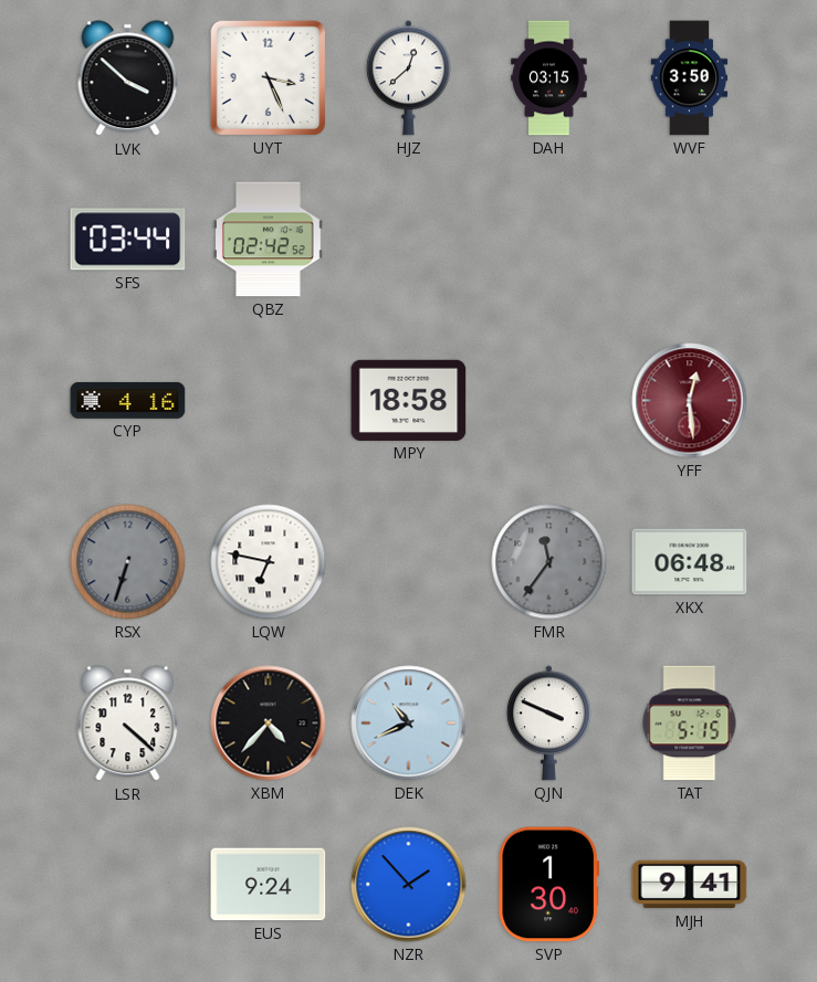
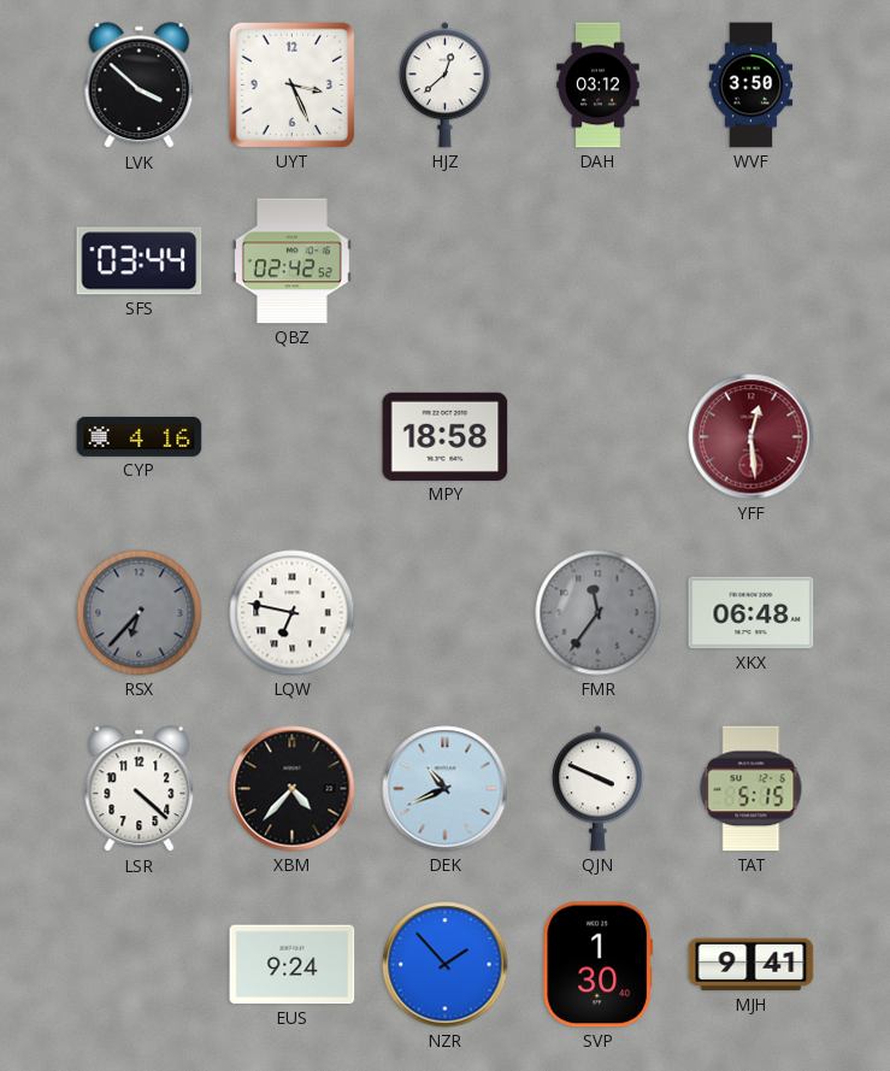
DAH: 03:15 -> 03:12 (599, 86)
RSX: 6:33 -> 6:37 (140, 613)
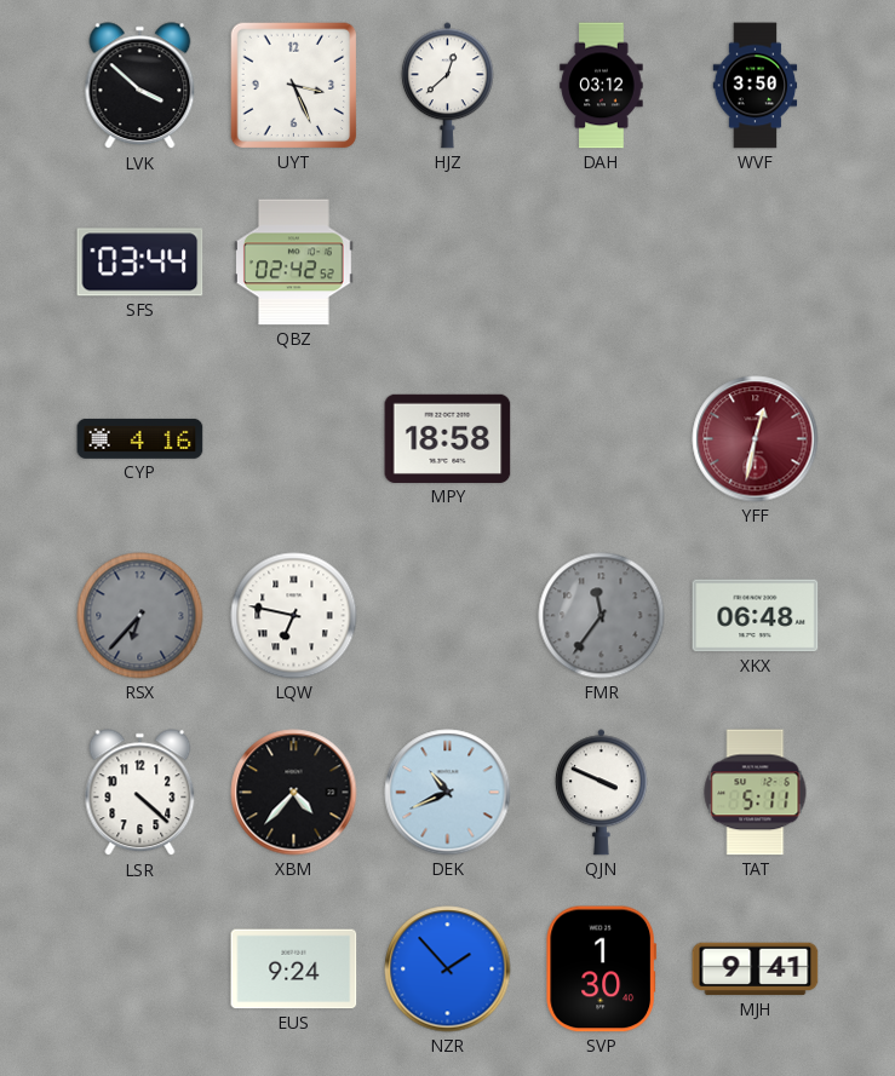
YFF: 12:29 -> 12:32 (756, 439)
TAT: 5:15 -> 5:11 (756, 793)
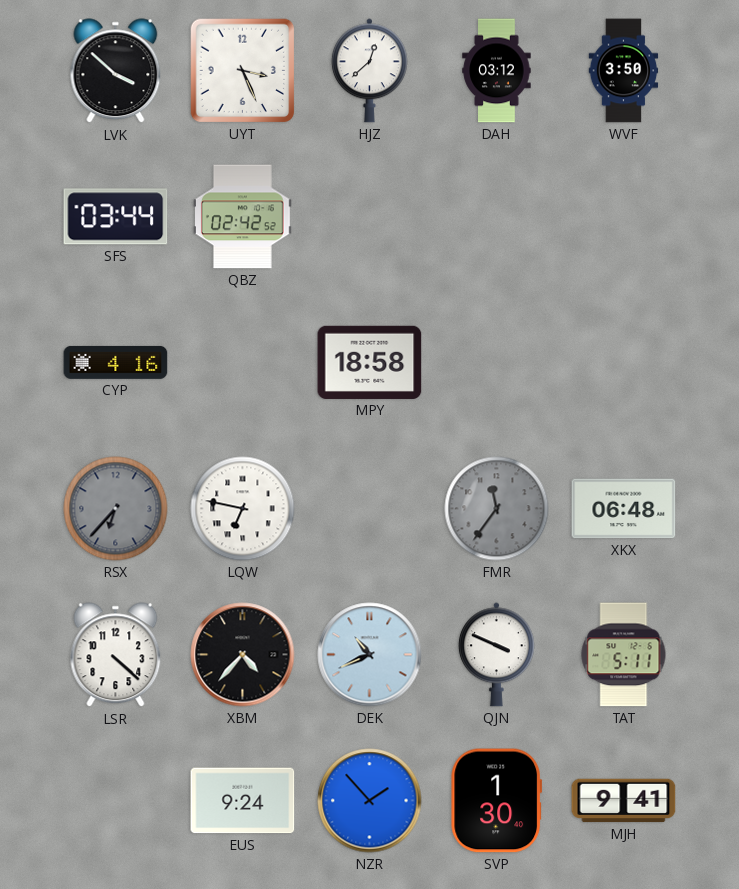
YFF: 12:32 -> none (756, 439)
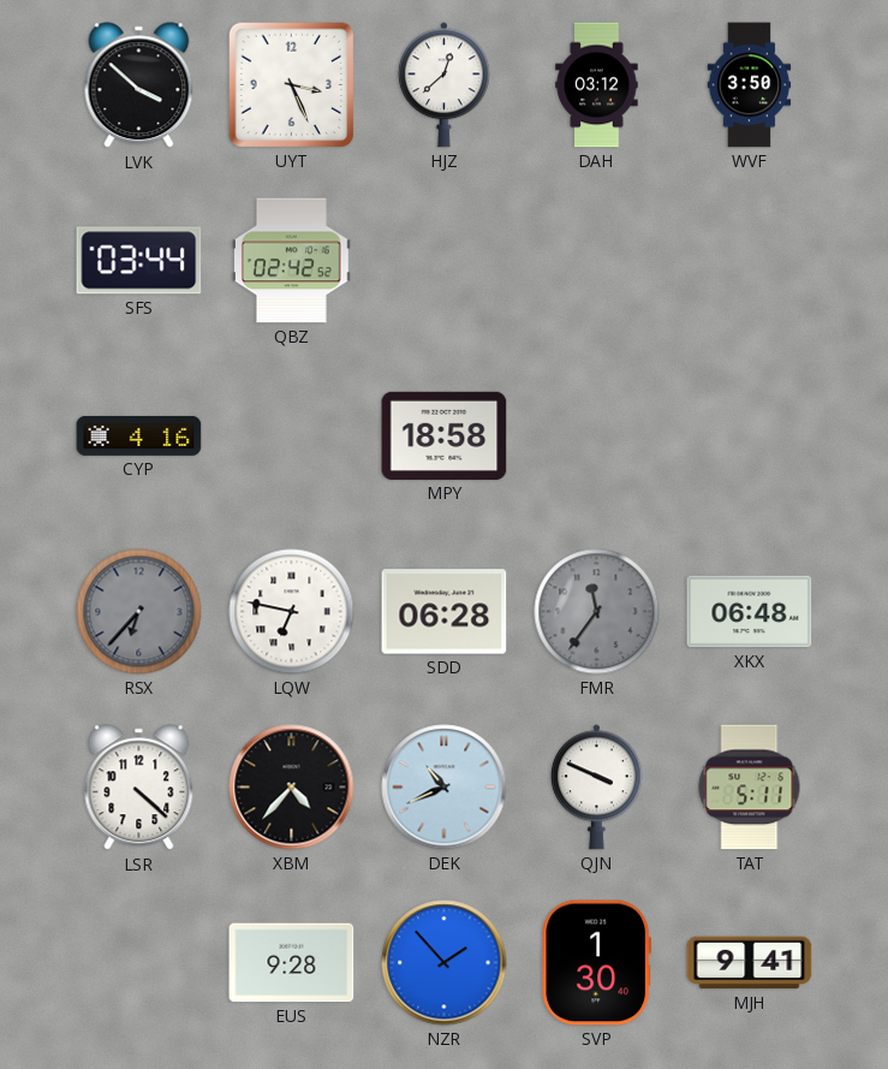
SDD: none -> 06:28 (445, 612)
EUS: 9:24 -> 9:28 (292, 963)
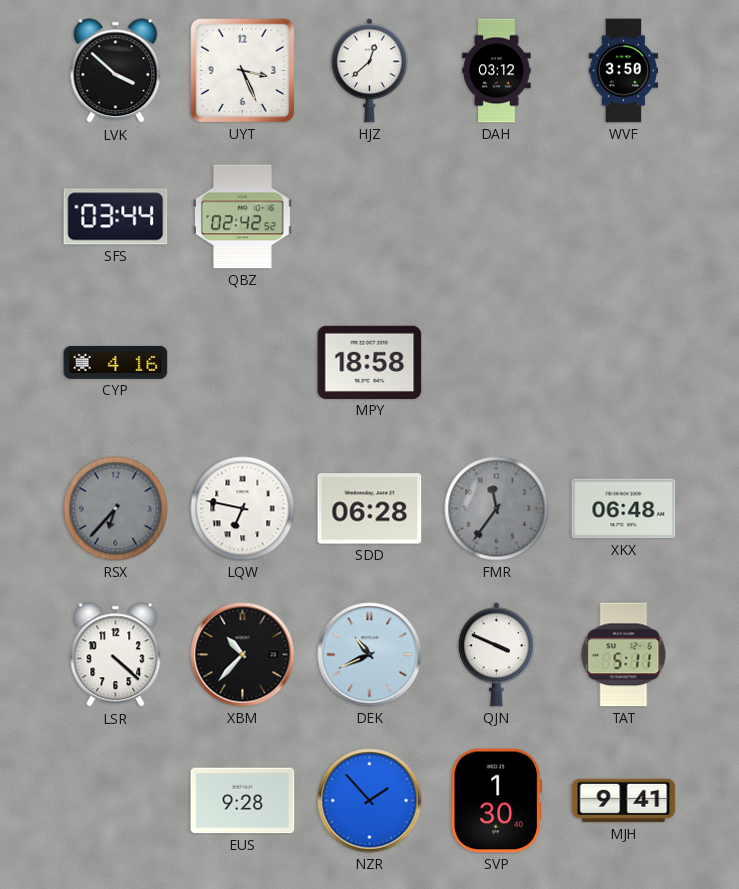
XBM: 4:37 -> 10:37 (243, 655)
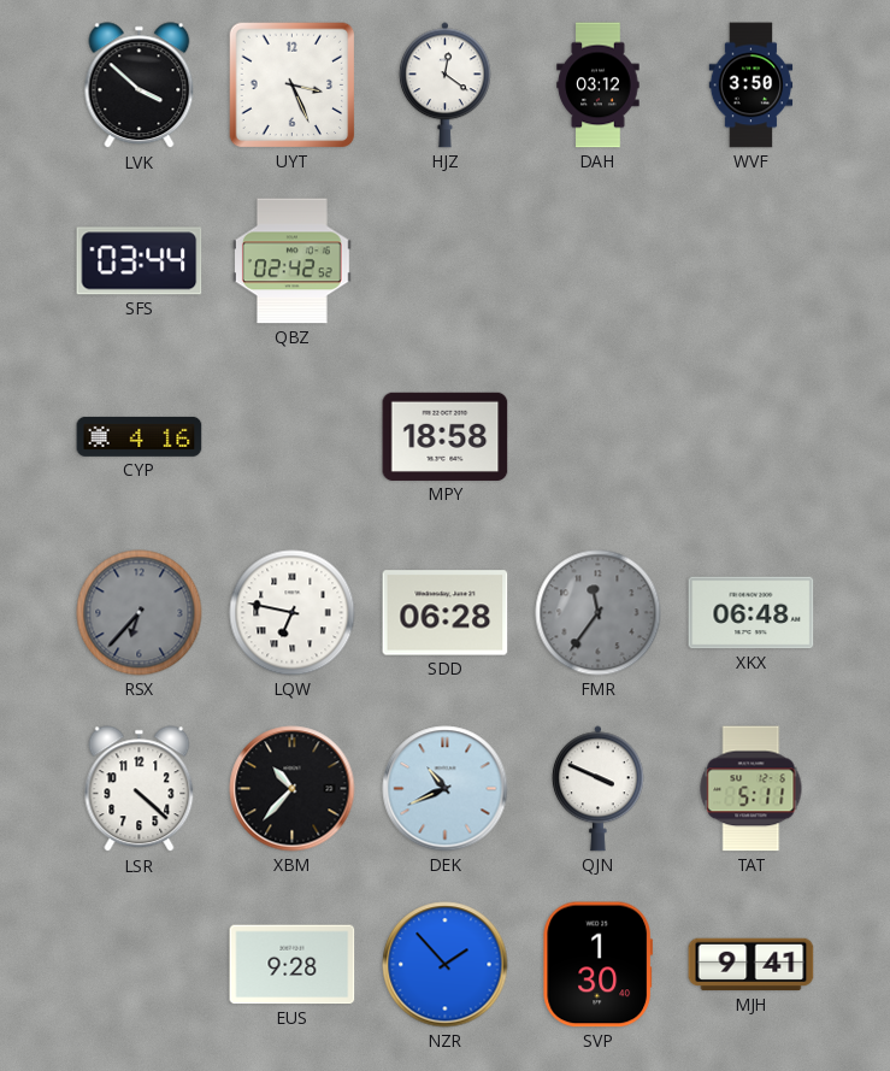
HJZ: 12:38 -> 12:21 (444, 86)
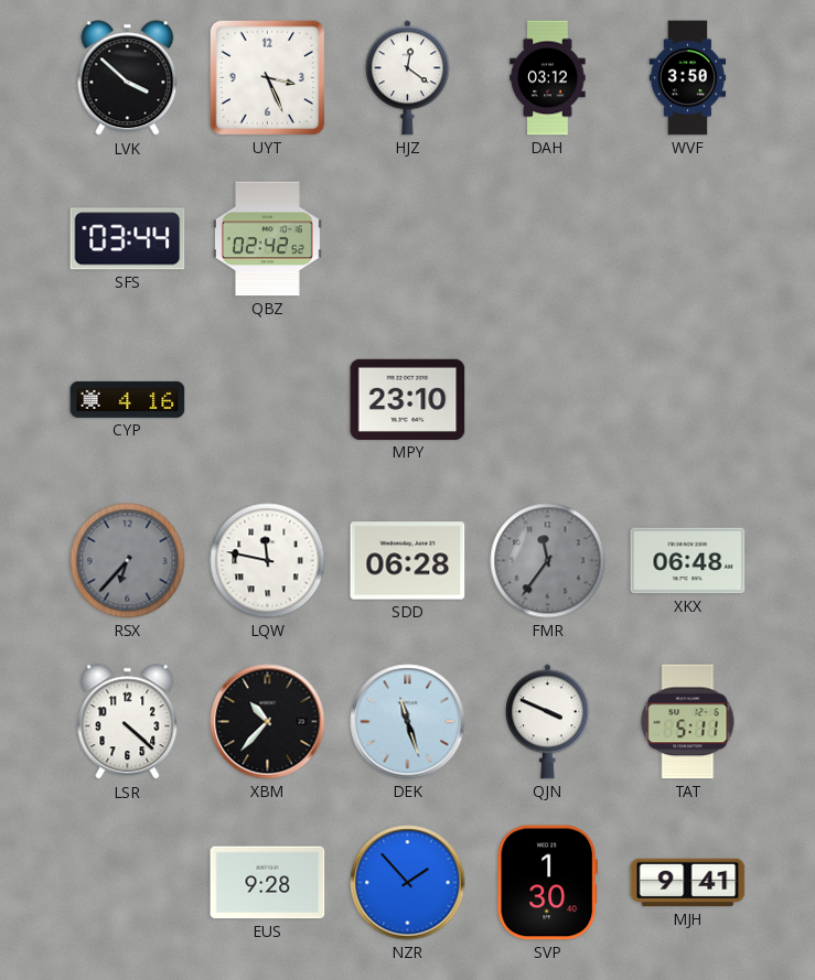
MPY: 18:58 -> 23:10 (408, 399)
LQW: 6:47 -> 11:47 (268, 561)
DEK: 10:41 -> 11:27 (408, 722)
